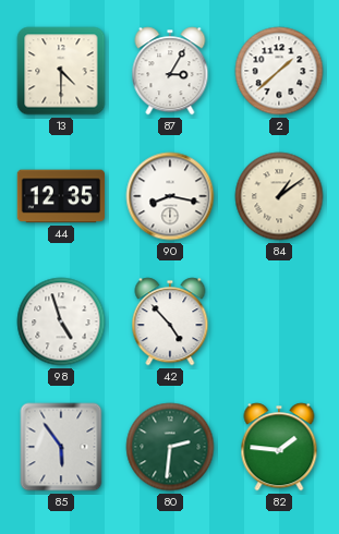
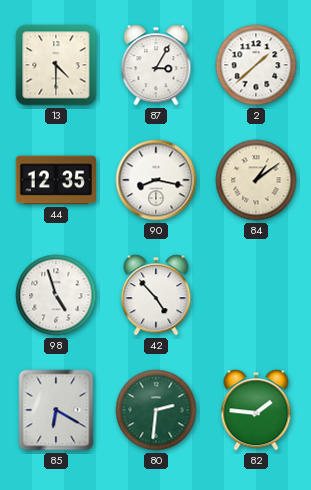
85: 5:54 -> 6:20 (56, 410)
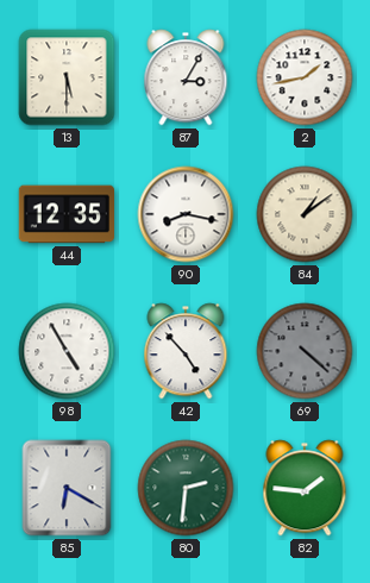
13: 4:30 -> 5:30 (67, 77)
2: 1:38 -> 1:43 (305, 77)
98: 4:57 -> 4:55 (67, 351)
69: none -> 4:22 (305, 351)
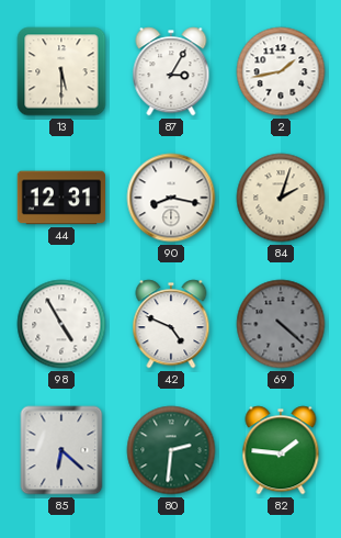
44: 12:35 -> 12:31 (61, 198)
84: 1:09 -> 2:03 (281, 198)
42: 4:53 -> 4:49 (171, 324)
85: 6:20 -> 6:22 (61, 450)
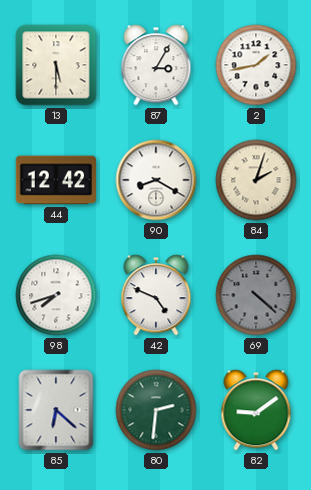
44: 12:31 -> 12:42 (56, 180)
90: 8:17 -> 8:20 (156, 180)
98: 4:55 -> 7:42 (56, 295)
82: 1:46 -> 9:09 (256, 410)
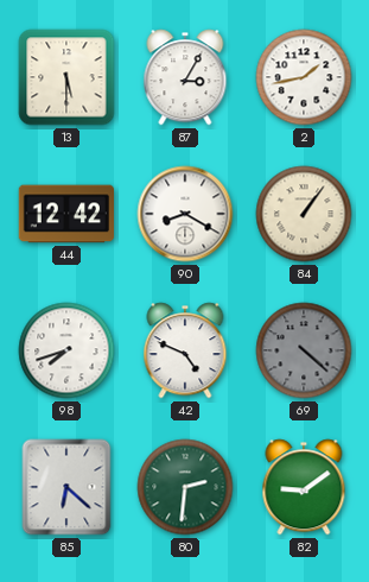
84: 2:03 -> 1:06 (304, 214)
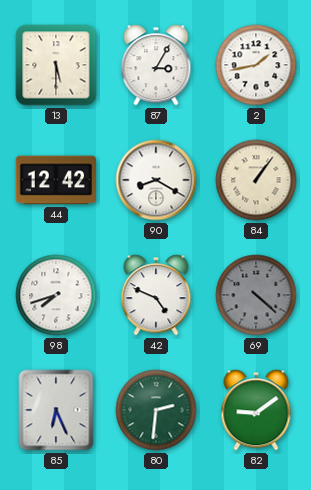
85: 6:22 -> 6:26 (56, 410)
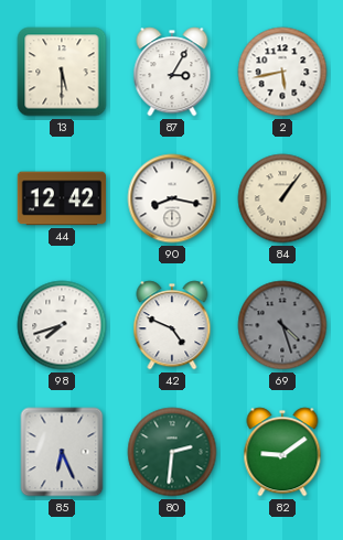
2: 1:43 -> 5:43 (282, 72)
90: 8:20 -> 8:17 (172, 198)
69: 4:22 -> 4:27 (282, 325)
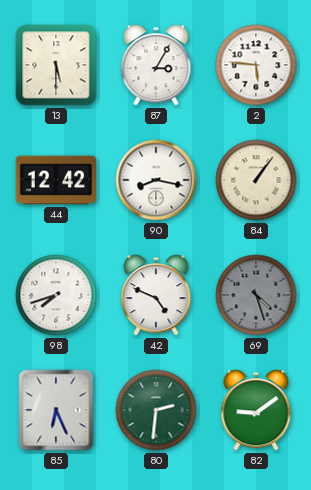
2: 5:43 -> 5:46 (256, 65)
